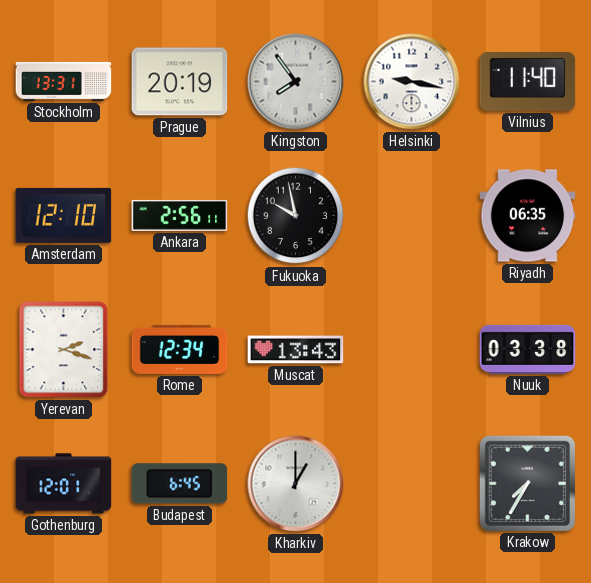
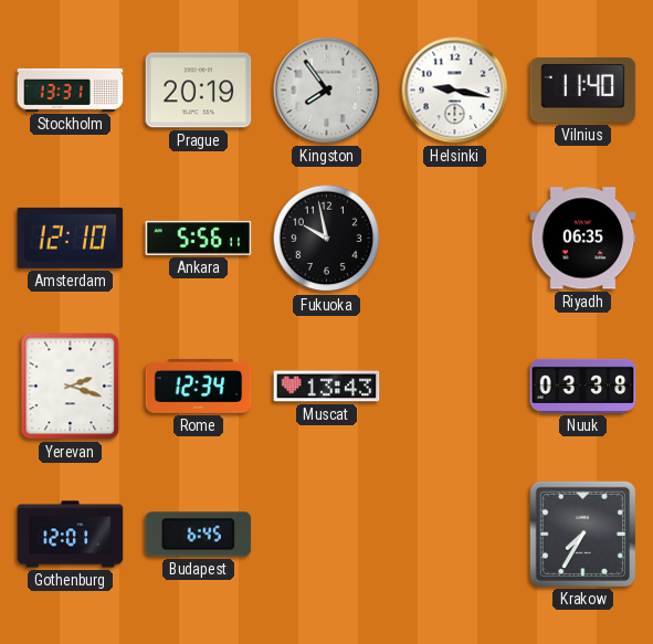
Ankara: 2:56 -> 5:56 (199, 237)
Kharkiv: 1:00 -> none (296, 484)
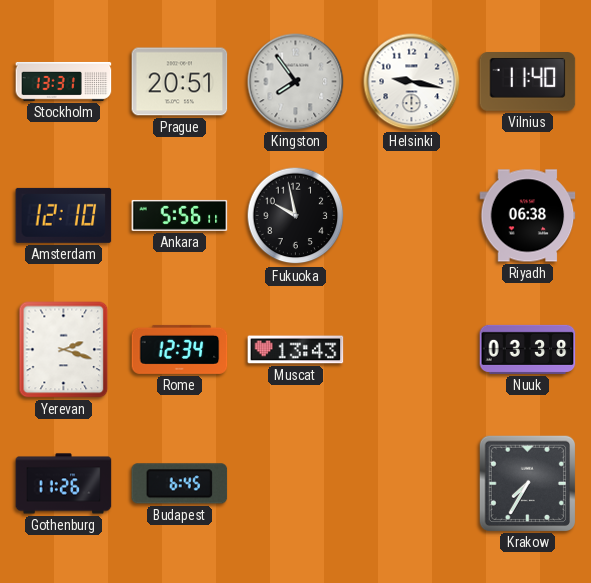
Prague: 20:19 -> 20:51 (180, 82)
Riyadh: 06:35 -> 06:38 (528, 216)
Gothenburg: 12:01 -> 11:26 (64, 484)
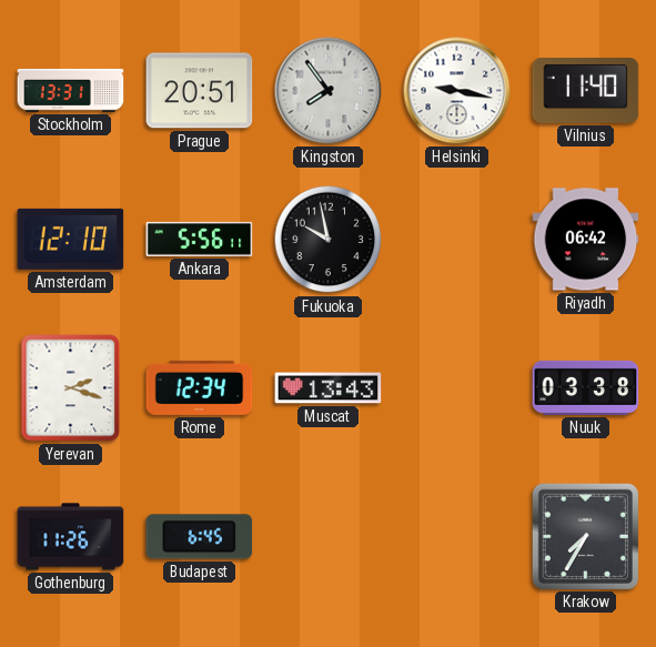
Riyadh: 06:38 -> 06:42 (586, 240)
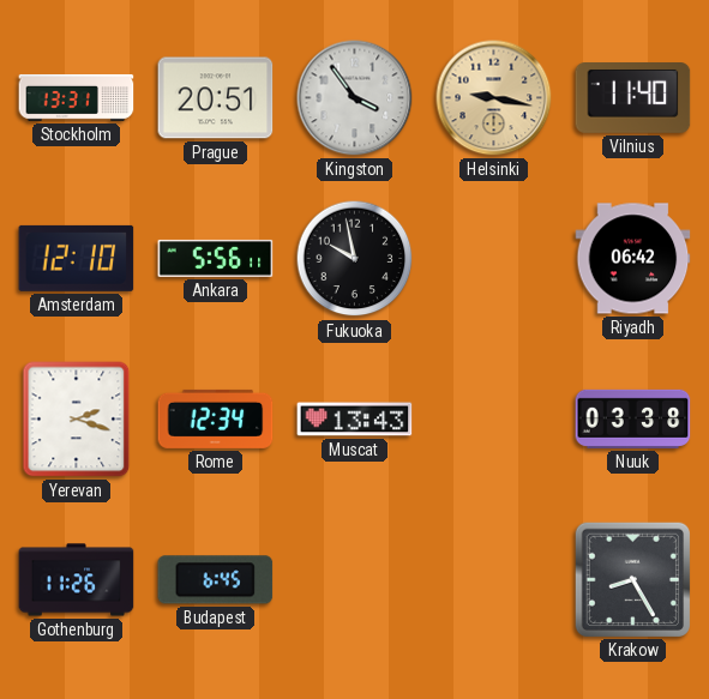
Kingston: 7:54 -> 3:54 (355, 98)
Helsinki dial: white -> champagne (494, 98)
Krakow: 7:35 -> 8:25 (632, 579)
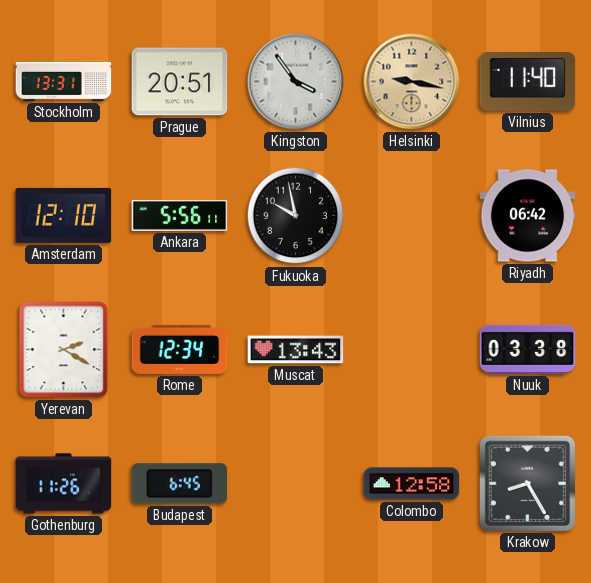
Yerevan: 2:18 -> 2:20 (64, 350)
Colombo: none -> 12:58 (412, 484)
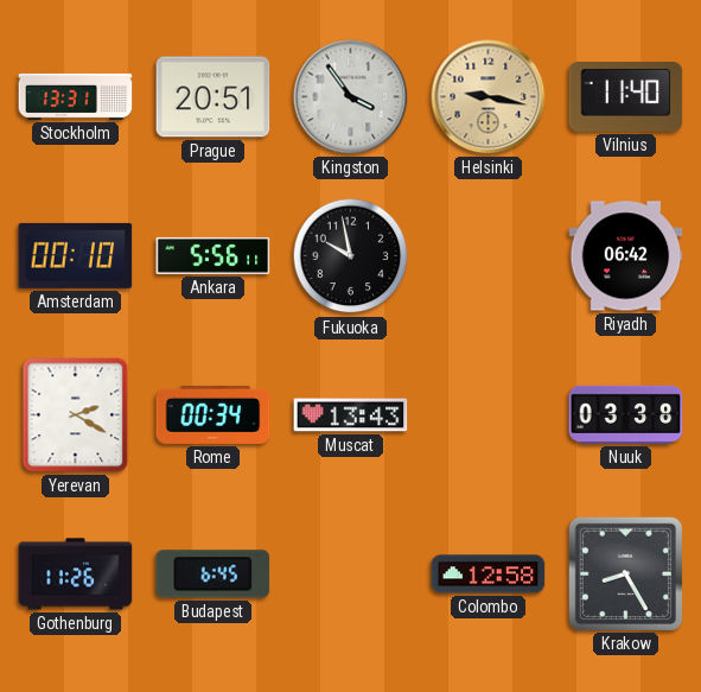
Amsterdam: 12:10 -> 00:10 (76, 255)
Rome: 12:34 -> 00:34 (214, 414)
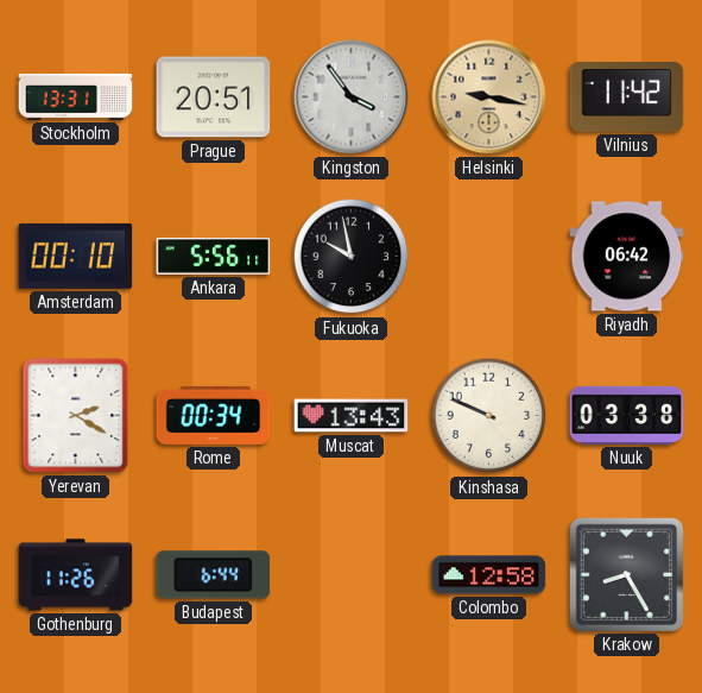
Vilnius: 11:40 -> 11:42 (627, 97)
Kinshasa: none -> 9:49 (489, 416)
Budapest: 6:45 -> 6:44 (214, 575)
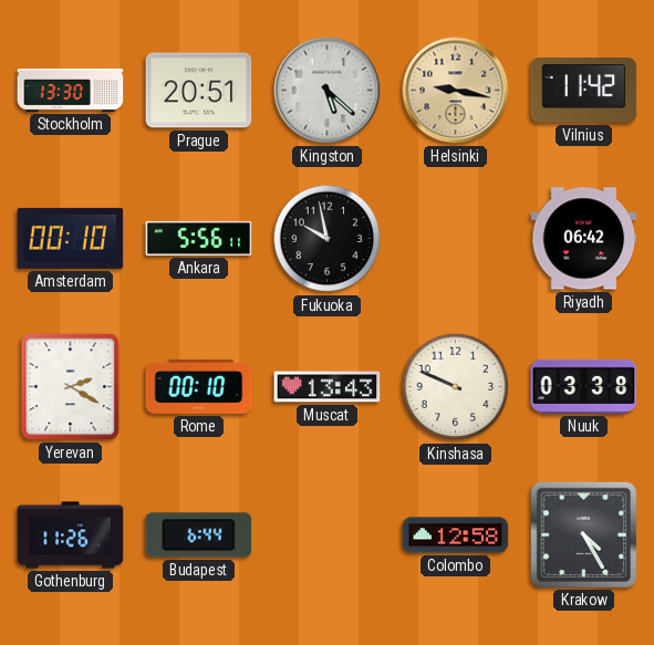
Stockholm: 13:31 -> 13:30 (71, 90)
Kingston: 3:54 -> 5:22 (328, 91)
Rome: 00:34 -> 00:10 (199, 386)
Krakow: 8:25 -> 4:25 (583, 534)
